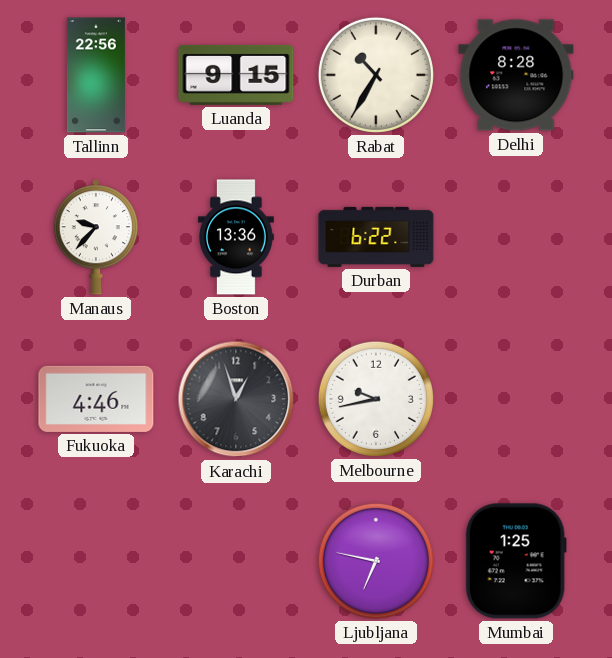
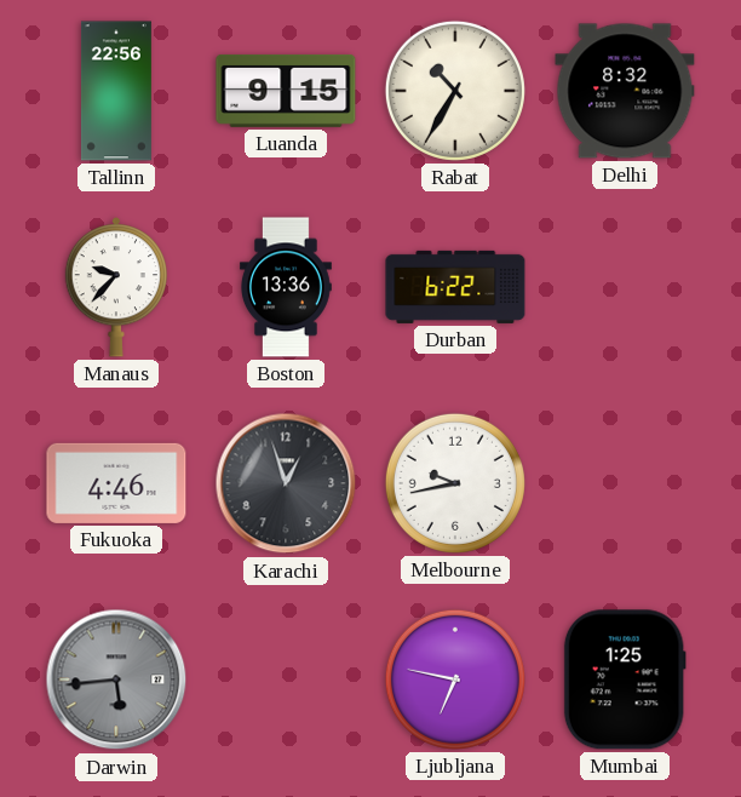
Delhi: 8:28 -> 8:32 (625, 91)
Darwin: none -> 5:44 (116, 680)
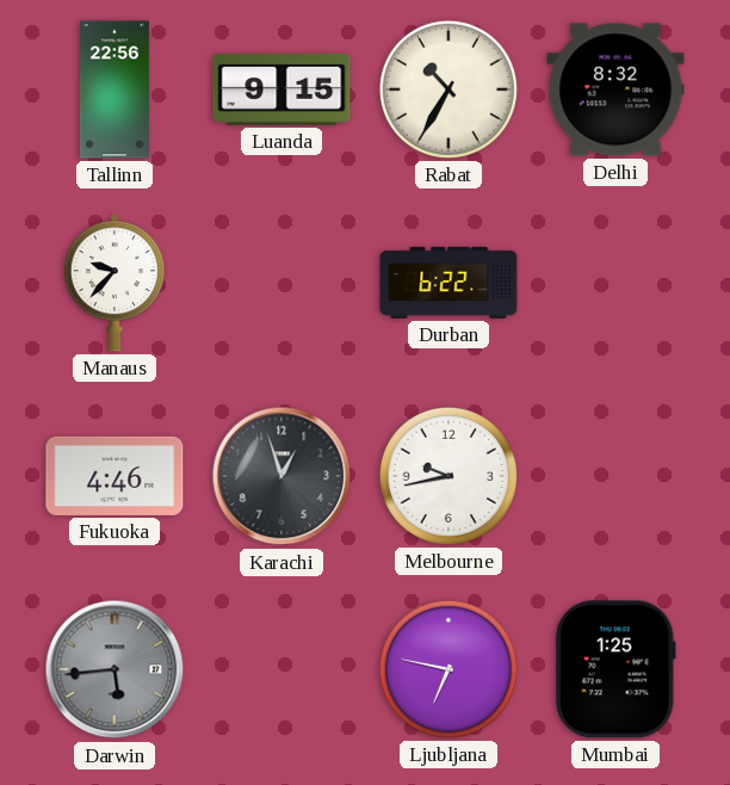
Boston: 13:36 -> none (286, 287)
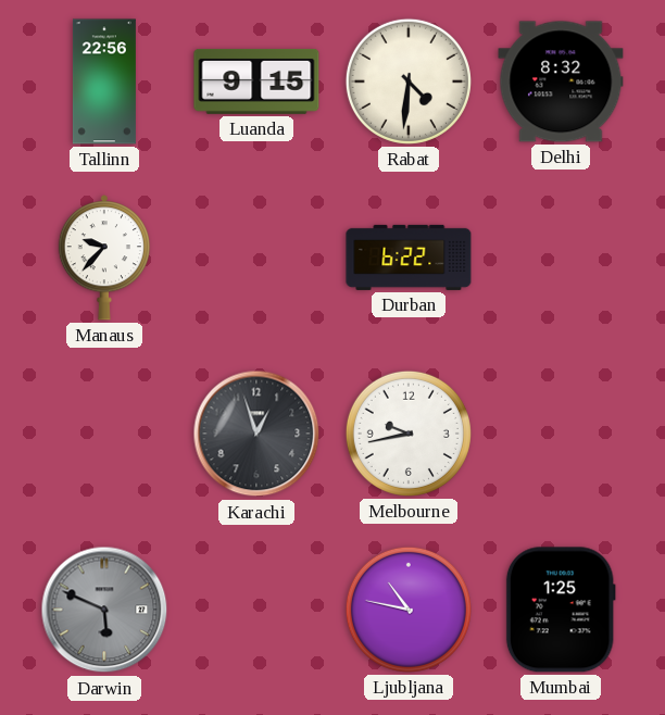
Rabat: 10:35 -> 4:31 (409, 81)
Fukuoka: 4:46 -> none (115, 476)
Darwin: 5:44 -> 5:49 (104, 610)
Ljubljana: 6:47 -> 10:47 (409, 610)
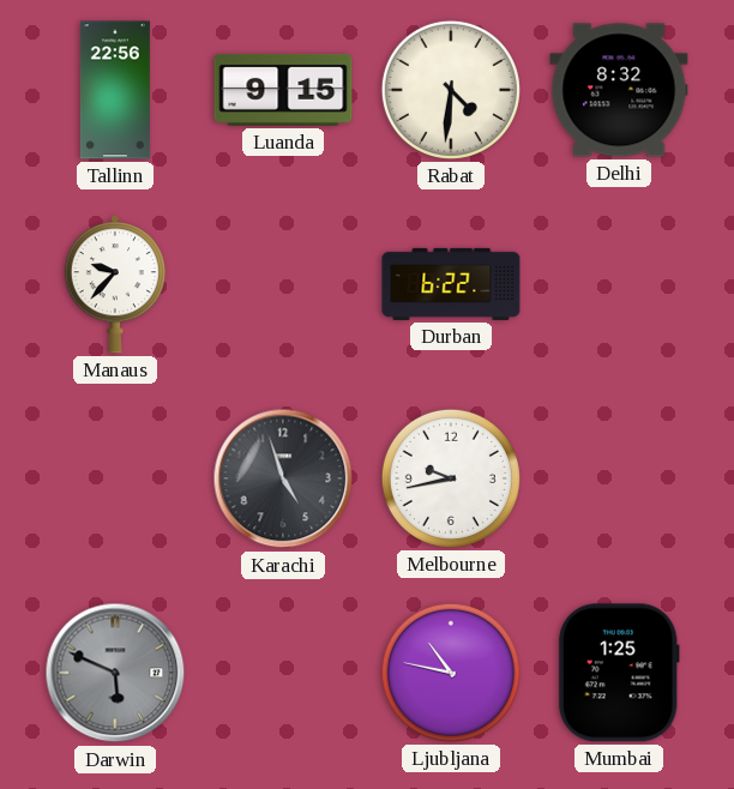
Karachi: 12:57 -> 4:57 (283, 478)
